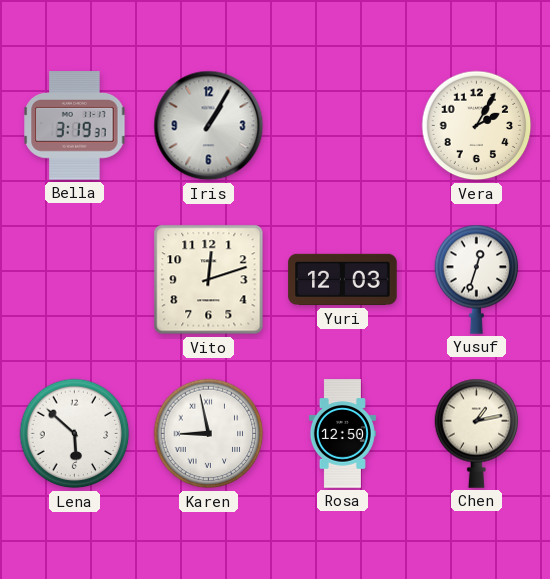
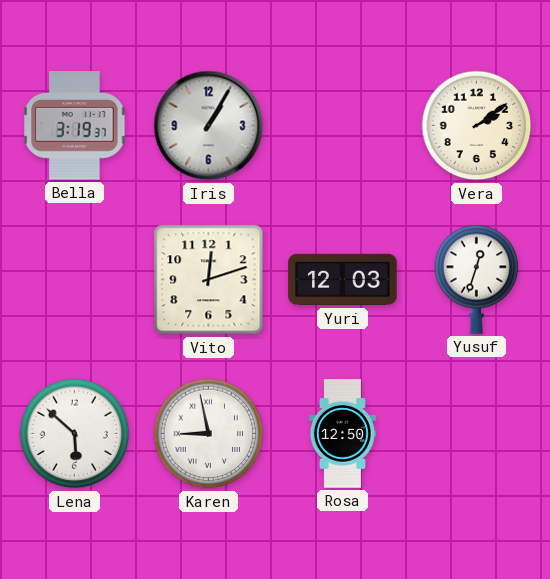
Vera: 2:05 -> 2:09 (477, 126)
Chen: 1:13 -> none (477, 433)
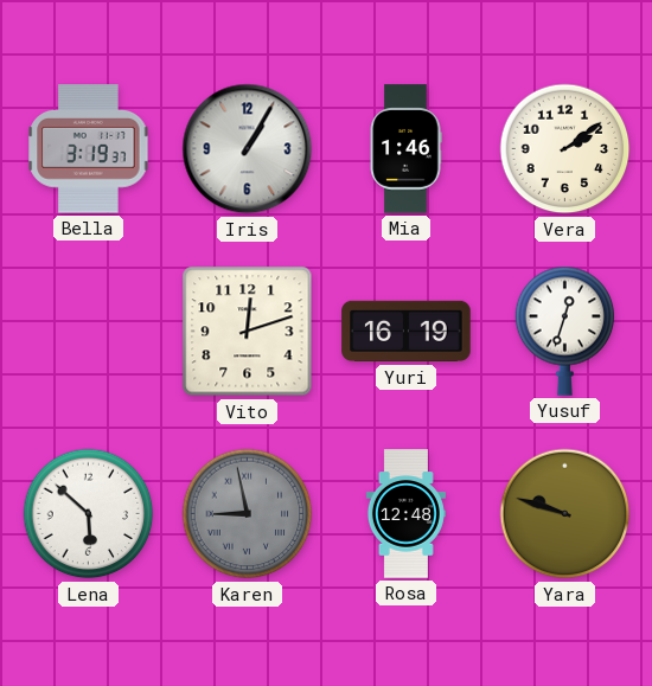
Mia: none -> 1:46 (405, 149)
Yuri: 12:03 -> 16:19 (407, 332)
Karen dial: white -> grey (248, 514)
Rosa: 12:50 -> 12:48 (405, 514)
Yara: none -> 9:48 (565, 514)
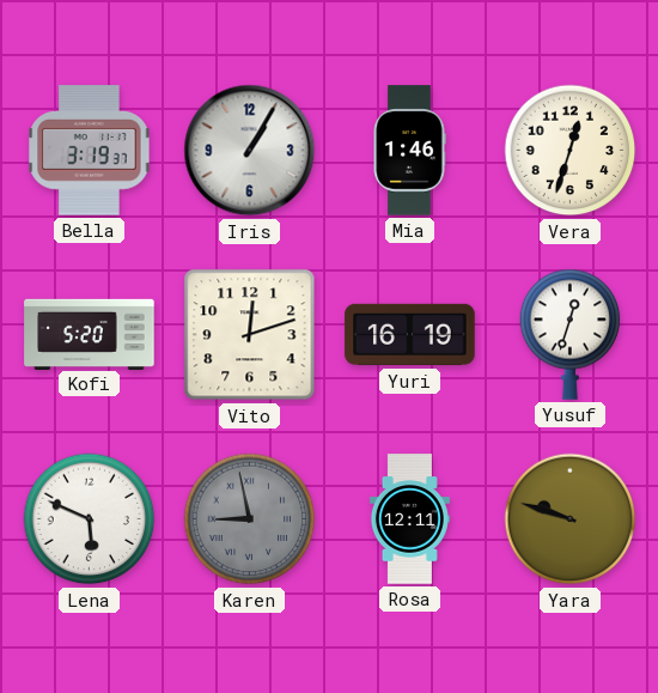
Vera: 2:09 -> 12:33 (571, 151)
Kofi: none -> 5:20 (90, 334)
Lena: 5:52 -> 5:49 (90, 519)
Rosa: 12:48 -> 12:11 (409, 519)
